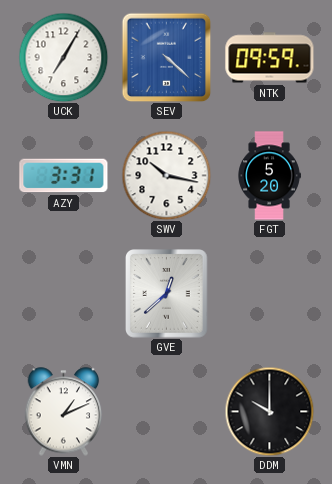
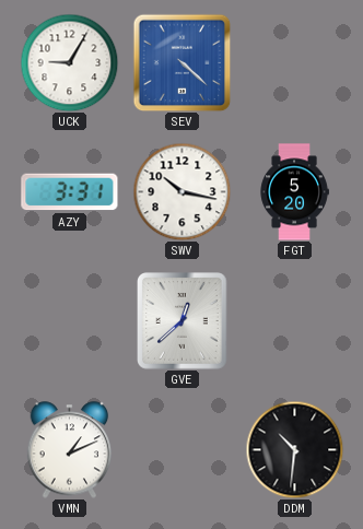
UCK: 7:05 -> 9:05 (69, 62)
NTK: 09:59 -> none (270, 58)
DDM: 10:00 -> 10:31 (294, 449)
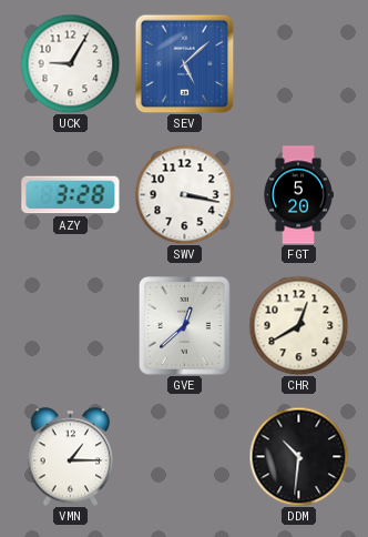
SEV: 4:22 -> 5:08 (184, 63)
AZY: 3:31 -> 3:28 (71, 195)
SWV: 10:17 -> 3:17 (184, 194)
CHR: none -> 12:40 (298, 325)
VMN: 1:11 -> 1:15 (71, 457)
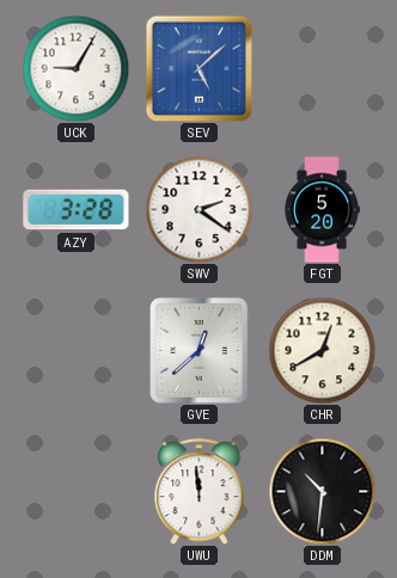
SWV: 3:17 -> 2:21 (198, 209)
VMN: 1:15 -> none (71, 457)
UWU: none -> 11:59 (200, 492)
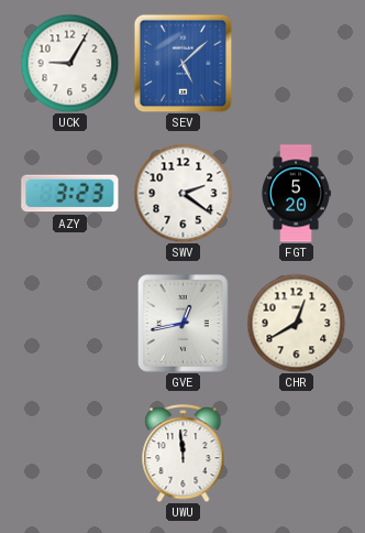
AZY: 3:28 -> 3:23 (70, 194)
GVE: 12:38 -> 12:43 (184, 324)
DDM: 10:31 -> none (322, 491)
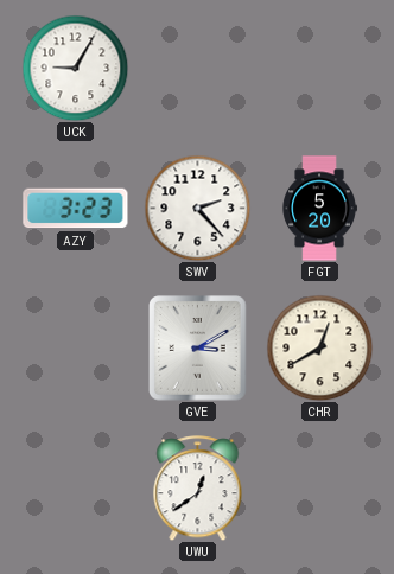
SEV: 5:08 -> none (182, 63)
SWV: 2:21 -> 2:23 (197, 208)
GVE: 12:43 -> 3:10 (198, 349)
UWU: 11:59 -> 12:39 (198, 489)
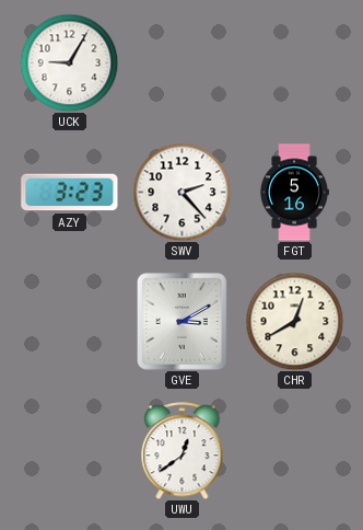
FGT: 5:20 -> 5:16 (294, 193)
